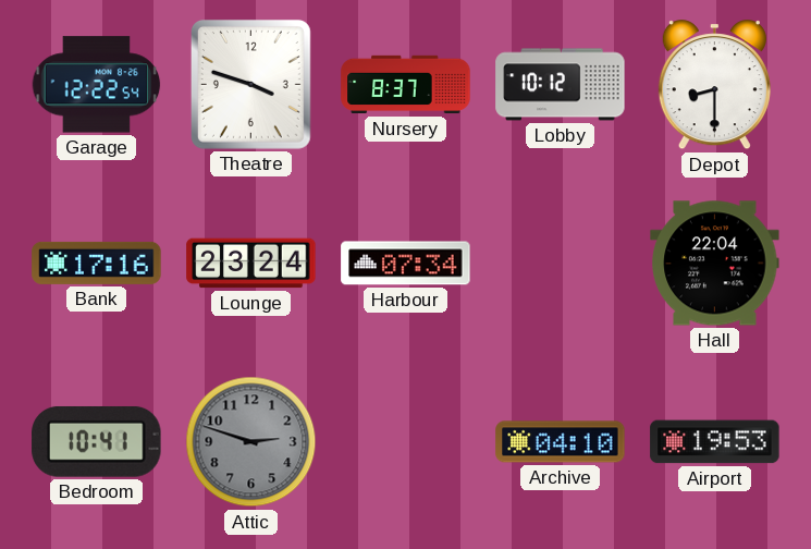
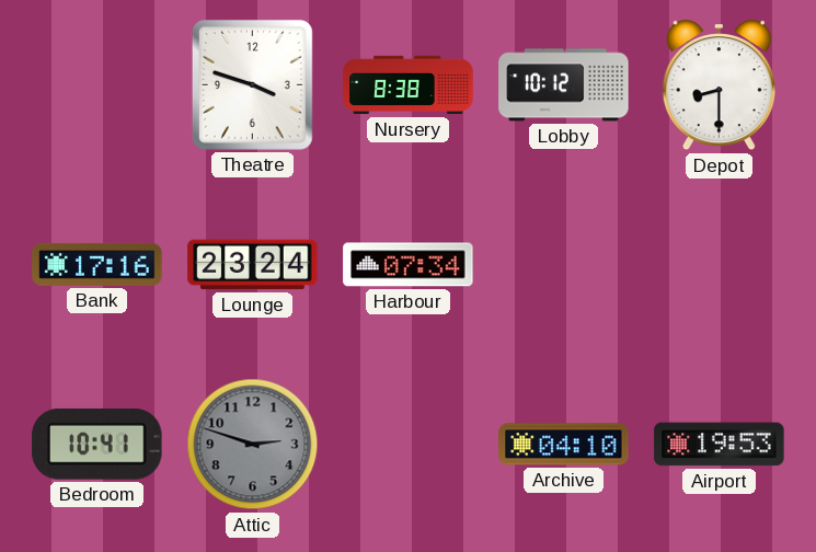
Garage: 12:22 -> none (97, 85)
Nursery: 8:37 -> 8:38 (409, 85)
Hall: 22:04 -> none (715, 264)
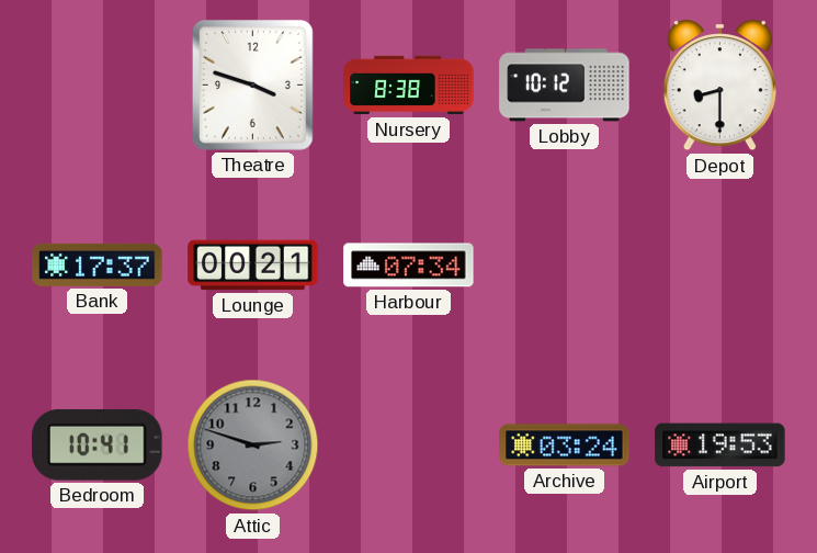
Bank: 17:16 -> 17:37 (98, 264)
Lounge: 23:24 -> 00:21 (253, 266)
Archive: 04:10 -> 03:24 (565, 445)
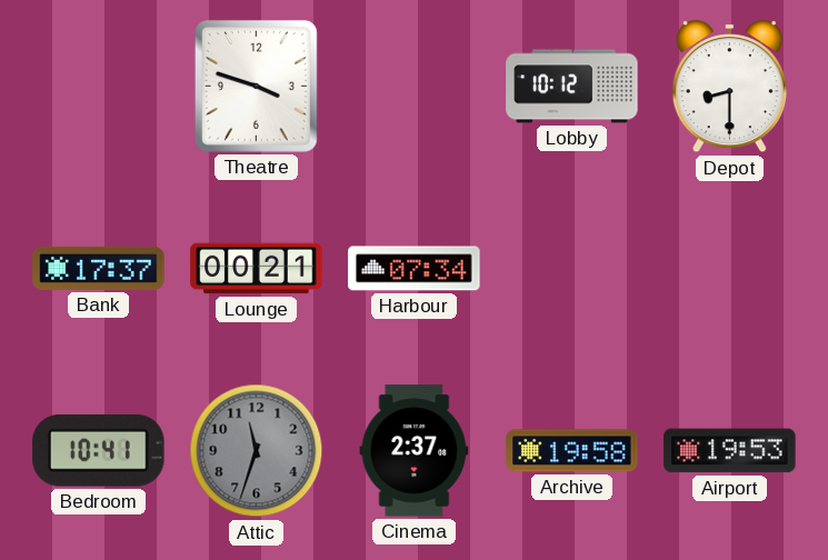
Nursery: 8:38 -> none (409, 86)
Attic: 2:48 -> 11:33 (257, 451)
Cinema: none -> 2:37 (415, 451)
Archive: 03:24 -> 19:58 (572, 451)
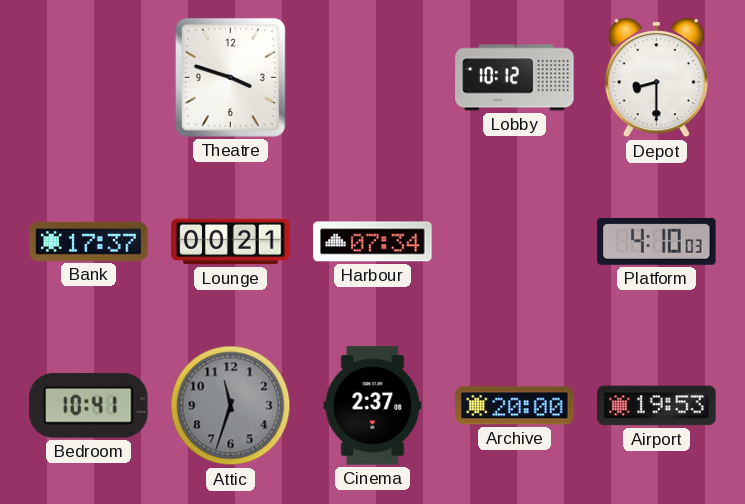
Platform: none -> 4:10 (657, 241)
Archive: 19:58 -> 20:00 (515, 406)
